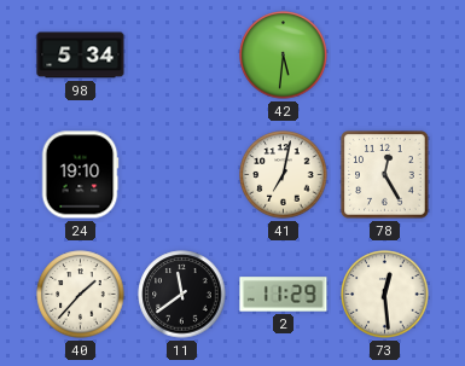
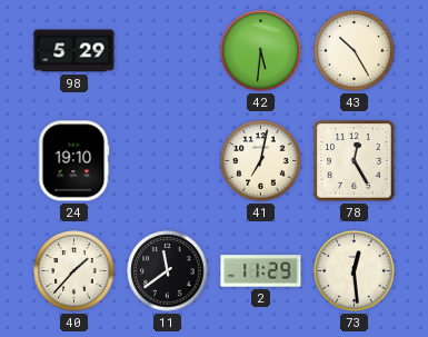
98: 5:34 -> 5:29 (74, 51)
43: none -> 10:25 (355, 51)
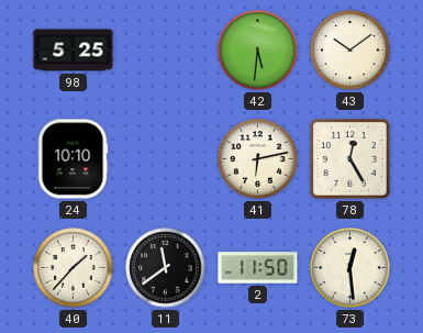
98: 5:29 -> 5:25 (74, 51)
43: 10:25 -> 10:09 (350, 51)
24: 19:10 -> 10:10 (73, 159)
41: 7:02 -> 6:13 (258, 159)
2: 11:29 -> 11:50 (258, 268)
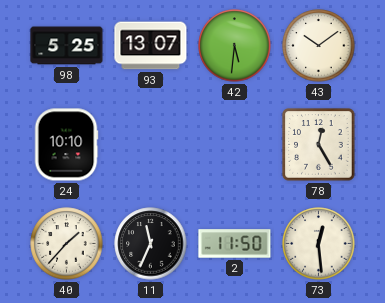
93: none -> 13:07 (151, 46)
41: 6:13 -> none (258, 159)
11: 11:39 -> 11:34 (151, 244)
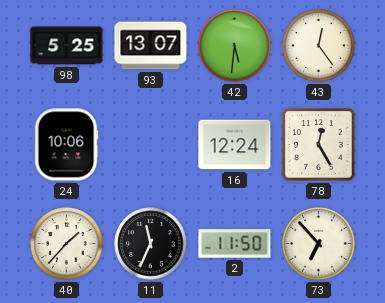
43: 10:09 -> 12:24 (319, 46)
24: 10:10 -> 10:06 (66, 145)
16: none -> 12:24 (235, 145)
73: 12:29 -> 6:53 (319, 244)
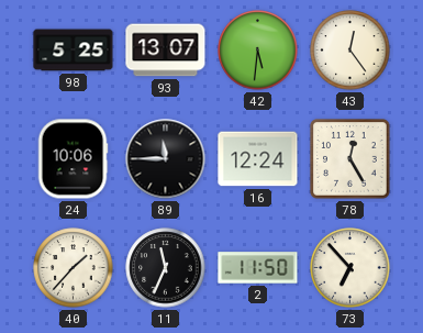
89: none -> 11:45 (166, 159)
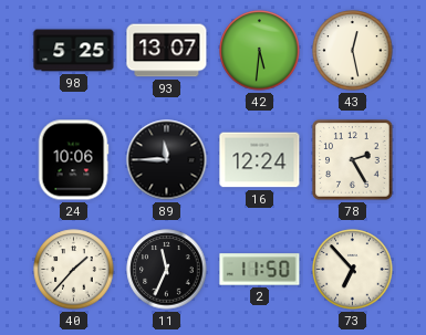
43: 12:24 -> 12:28 (353, 51)
78: 12:25 -> 2:25 (353, 160)
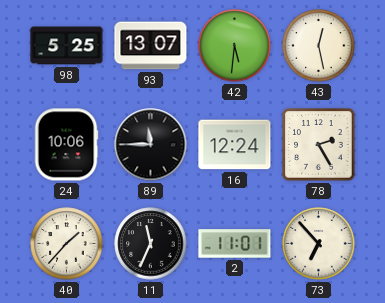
2: 11:50 -> 11:01 (235, 244)
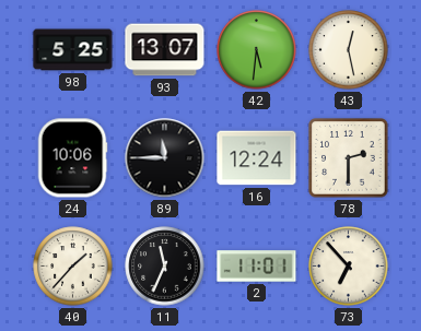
78: 2:25 -> 2:30 (349, 158)
